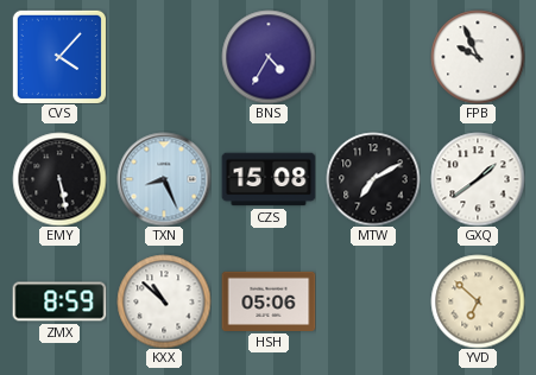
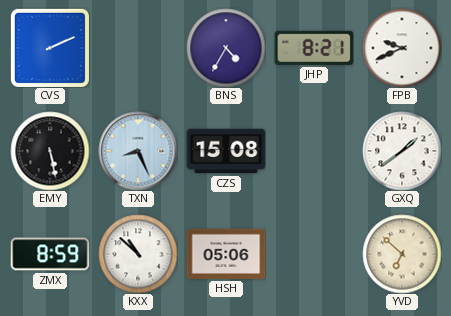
CVS: 4:07 -> 2:11 (50, 48)
JHP: none -> 8:21 (314, 48)
FPB: 9:56 -> 9:41 (402, 48)
MTW: 7:10 -> none (373, 179)
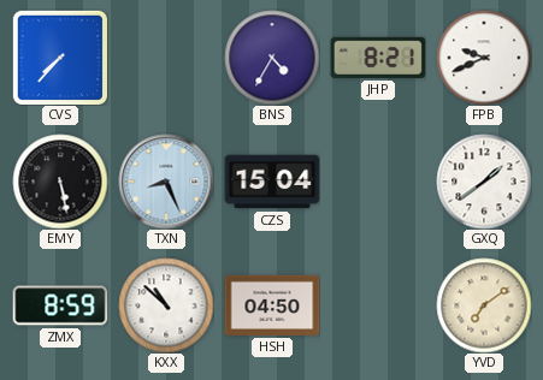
CVS: 2:11 -> 7:37 (60, 58)
CZS: 15:08 -> 15:04 (272, 182)
HSH: 05:06 -> 04:50 (272, 305)
YVD: 6:52 -> 7:09 (484, 305)
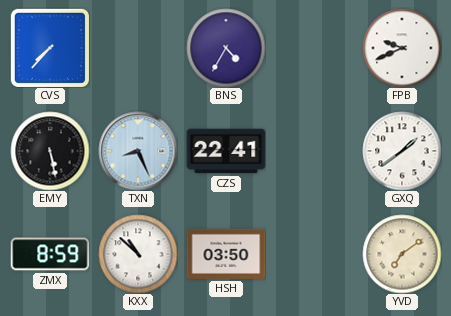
JHP: 8:21 -> none (378, 58)
CZS: 15:04 -> 22:41 (226, 151)
HSH: 04:50 -> 03:50 (226, 254)
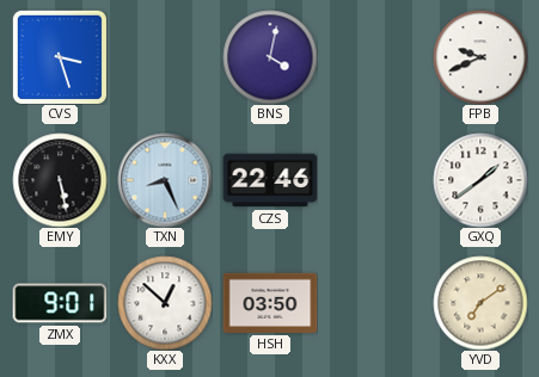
CVS: 7:37 -> 3:27 (60, 57)
BNS: 4:35 -> 4:02 (270, 57)
CZS: 22:41 -> 22:46 (270, 180)
ZMX: 8:59 -> 9:01 (60, 303)
KXX: 10:52 -> 12:52 (165, 303)
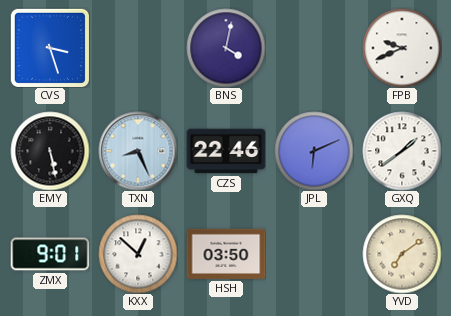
JPL: none -> 6:11 (314, 151)
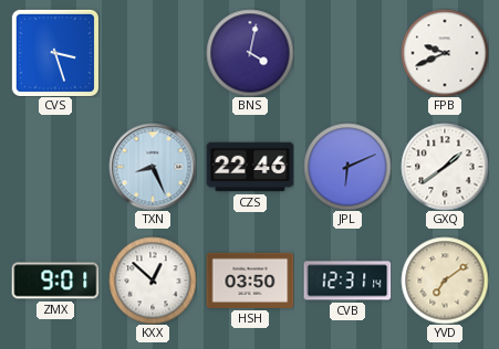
EMY: 5:28 -> none (50, 151)
CVB: none -> 12:31 (347, 281)
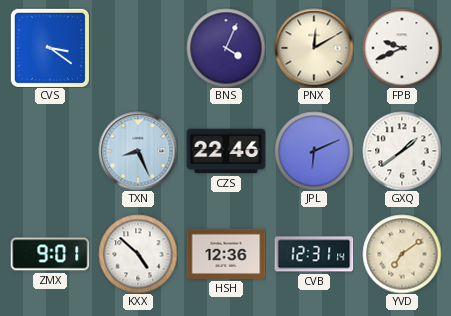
CVS: 3:27 -> 3:21 (50, 48)
BNS: 4:02 -> 4:04 (226, 48)
PNX: none -> 12:10 (314, 48)
KXX: 12:52 -> 4:52 (138, 254)
HSH: 03:50 -> 12:36 (226, 254)
